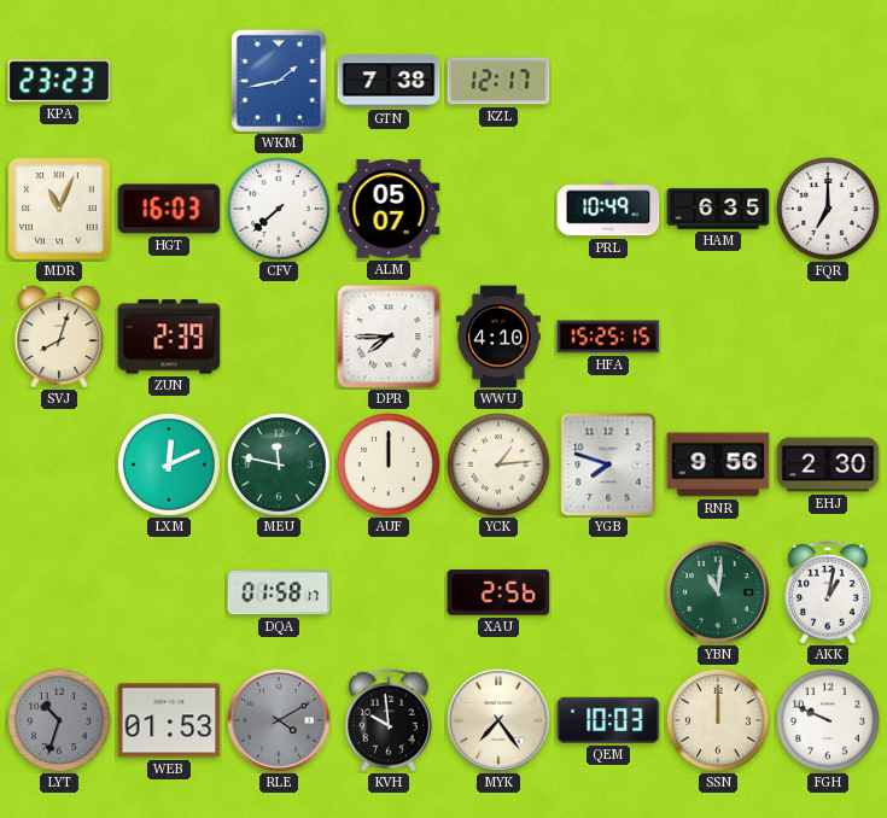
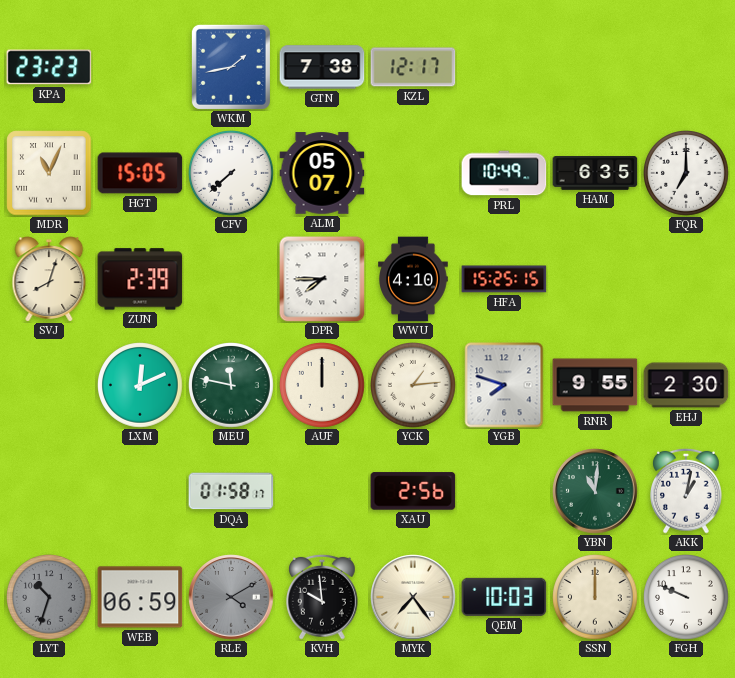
HGT: 16:03 -> 15:05 (140, 173)
RNR: 9:56 -> 9:55 (595, 385)
WEB: 01:53 -> 06:59 (140, 597)
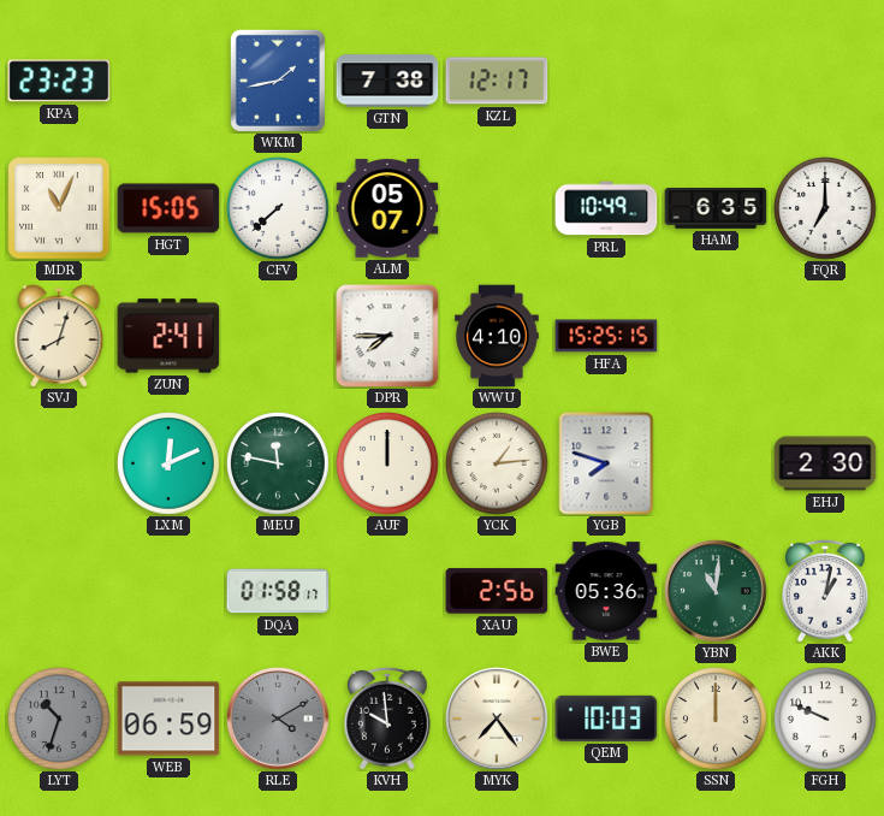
ZUN: 2:39 -> 2:41 (168, 336)
RNR: 9:55 -> none (595, 385)
BWE: none -> 05:36 (606, 591)
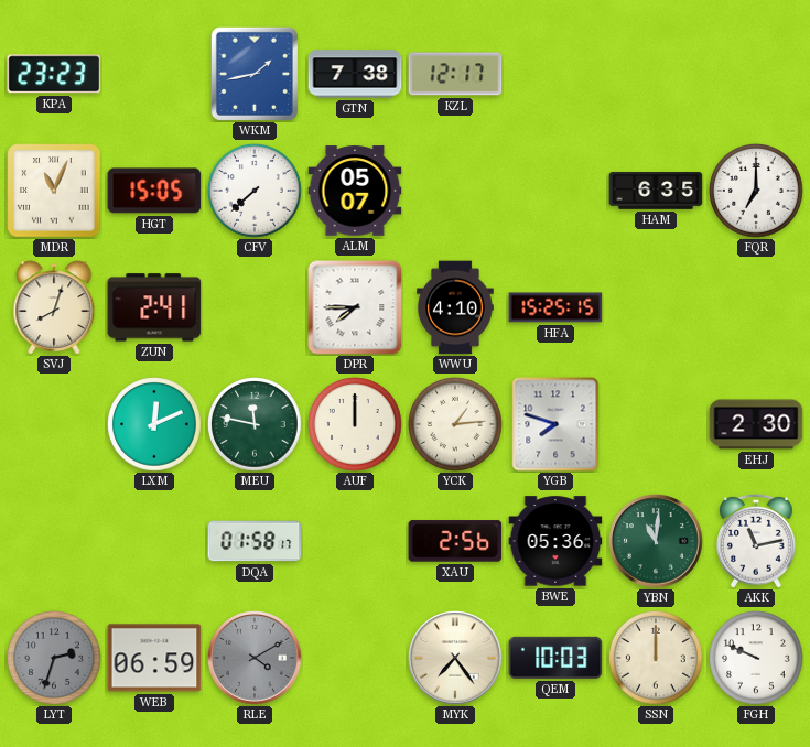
PRL: 10:49 -> none (606, 208)
AKK: 1:02 -> 11:13 (757, 541)
LYT: 10:33 -> 2:33 (55, 659)
KVH: 9:59 -> none (388, 719)
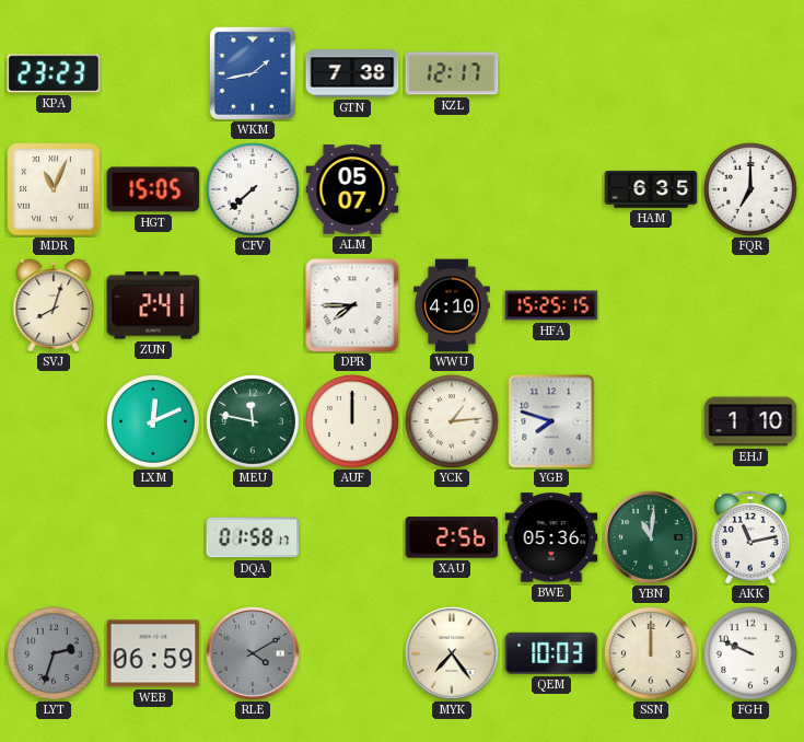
EHJ: 2:30 -> 1:10 (750, 421)
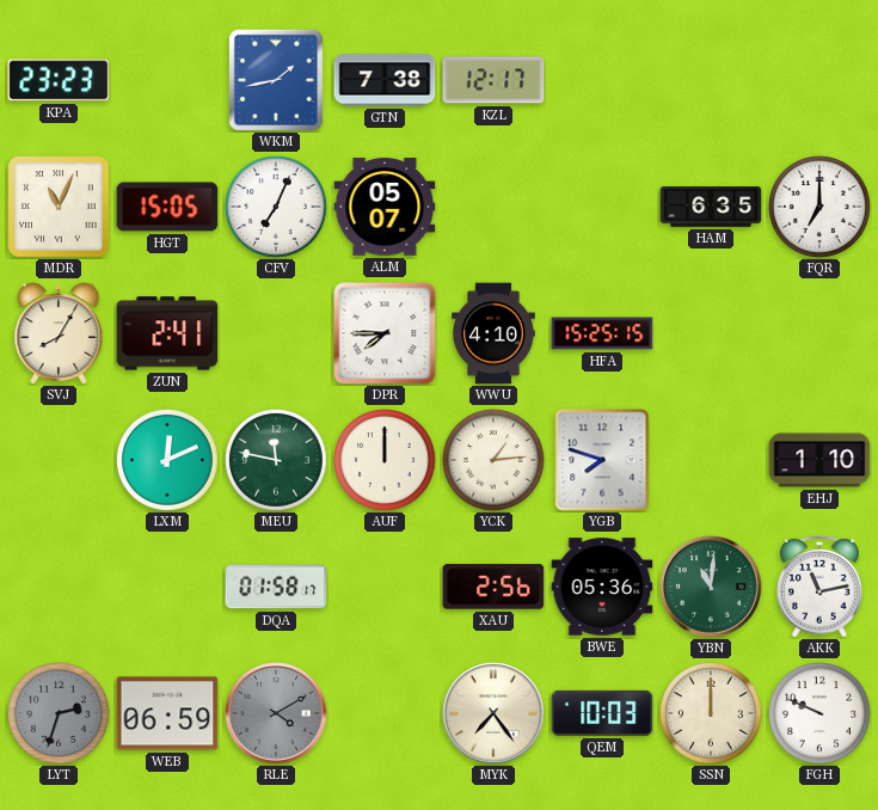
CFV: 7:38 -> 7:04 (277, 208)
SVJ: 8:03 -> 8:05 (59, 333)
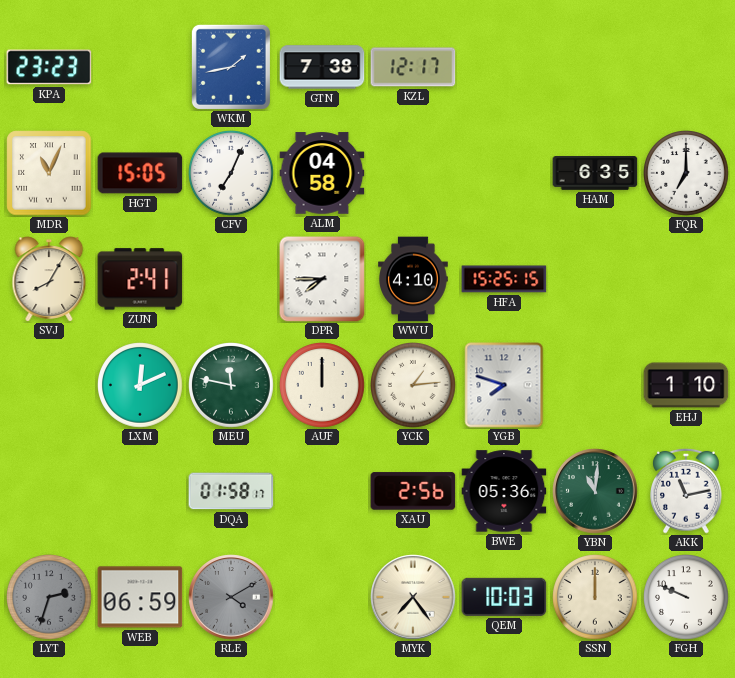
ALM: 05:07 -> 04:58 (322, 173)
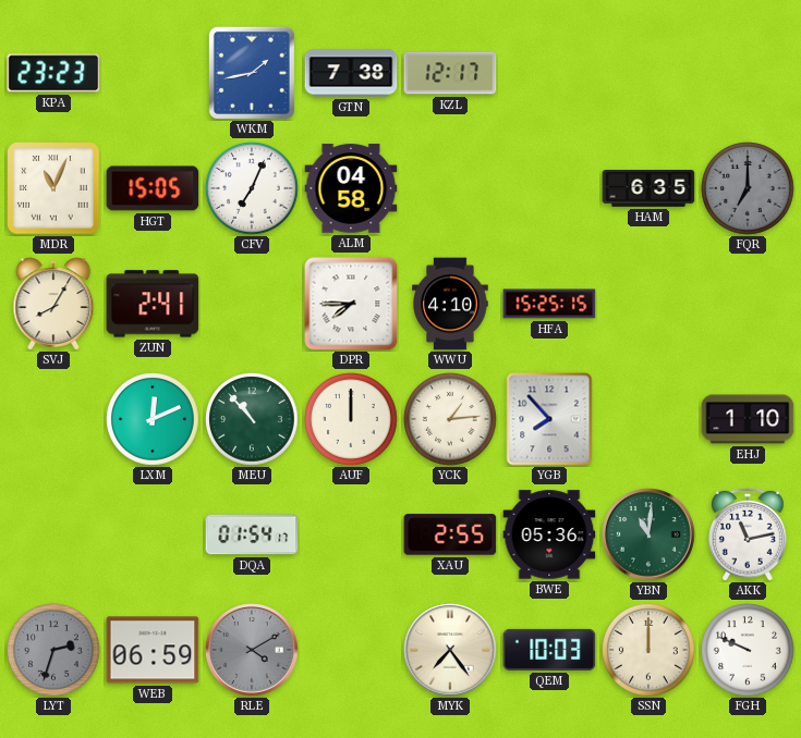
FQR dial: white -> grey (749, 189)
MEU: 11:47 -> 10:53 (253, 420)
YGB: 7:48 -> 7:53 (549, 419)
DQA: 01:58 -> 01:54 (252, 534)
XAU: 2:56 -> 2:55 (450, 534)
